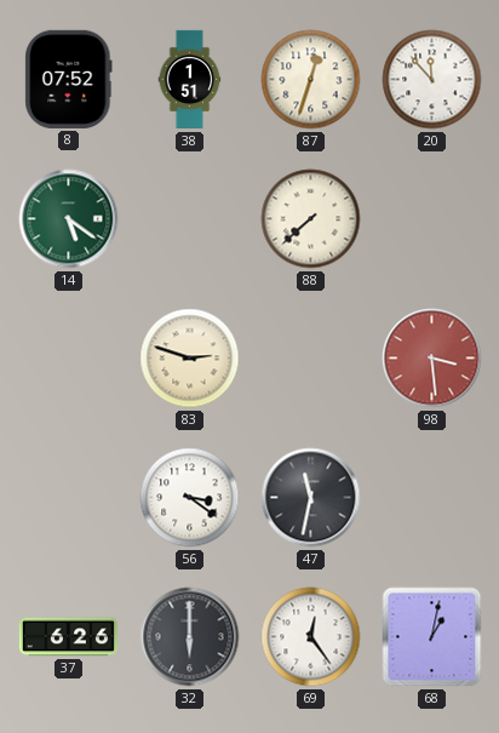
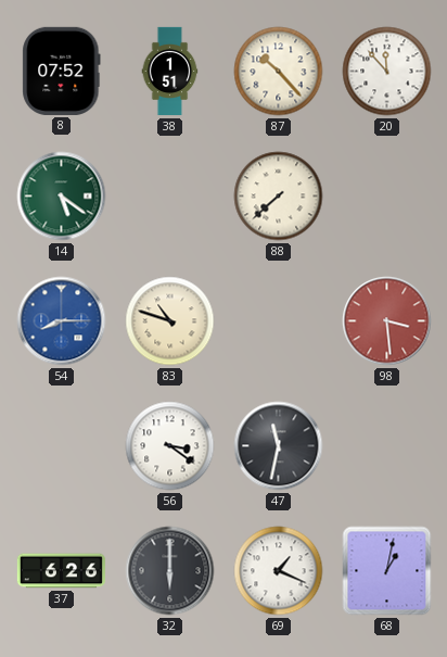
87: 12:33 -> 10:23 (279, 72)
54: none -> 8:15 (62, 321)
83: 2:48 -> 10:48 (170, 321)
69: 12:24 -> 1:19 (279, 571)
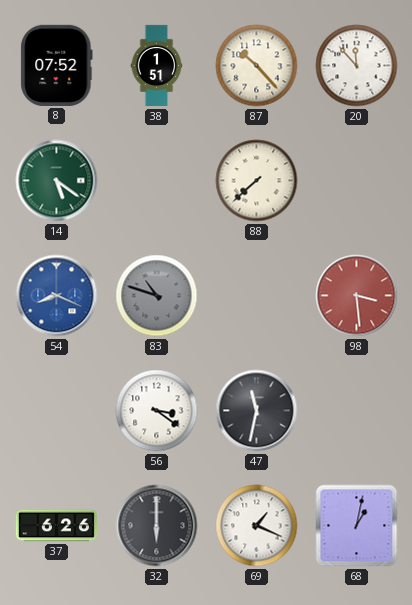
54: 8:15 -> 8:19 (57, 296)
83 dial: cream -> grey (157, 296)
